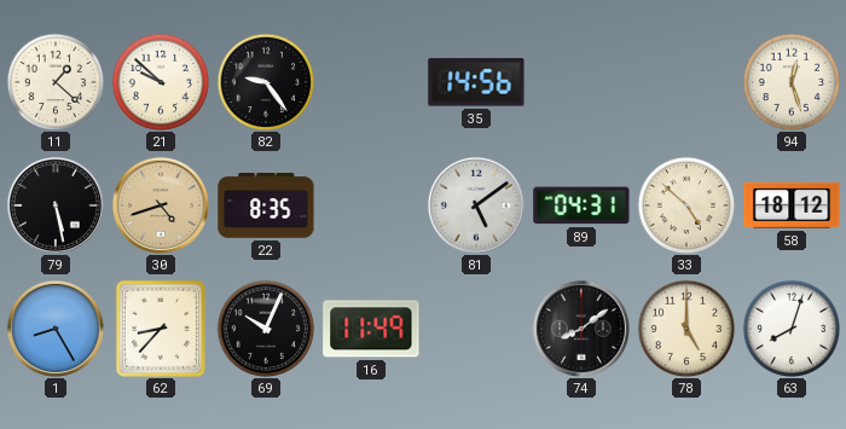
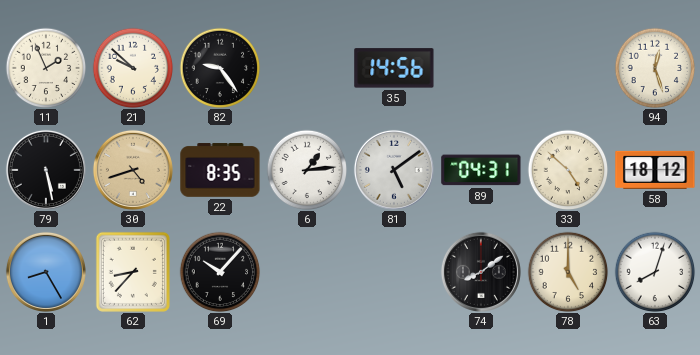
11: 1:22 -> 1:56 (46, 68)
6: none -> 1:14 (307, 170)
69: 10:04 -> 10:07 (220, 272)
16: 11:49 -> none (371, 329)
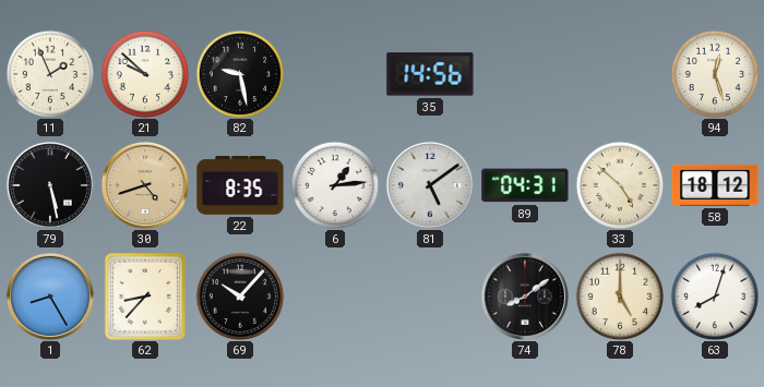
82: 9:24 -> 9:28 (240, 74)
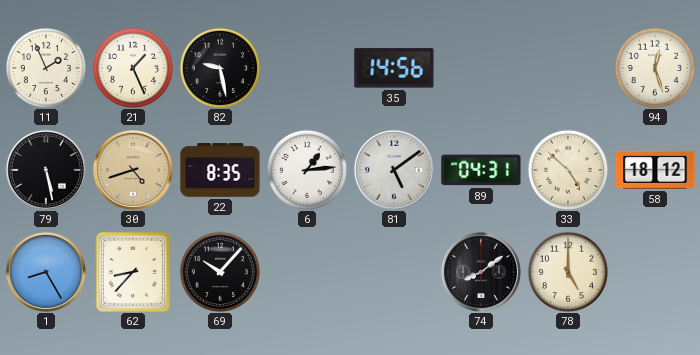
21: 9:52 -> 1:26 (133, 68)
63: 8:03 -> none (715, 297)
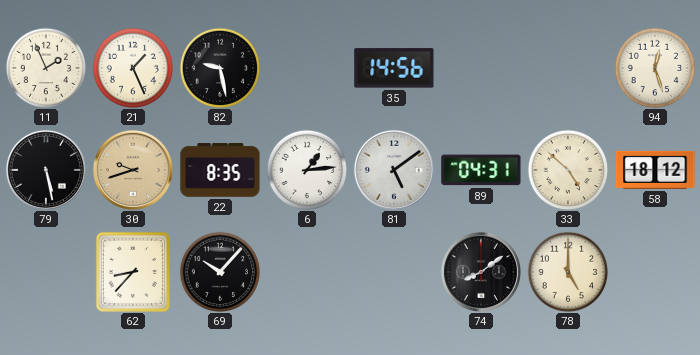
30: 4:42 -> 9:42 (133, 170)
1: 8:25 -> none (46, 272)
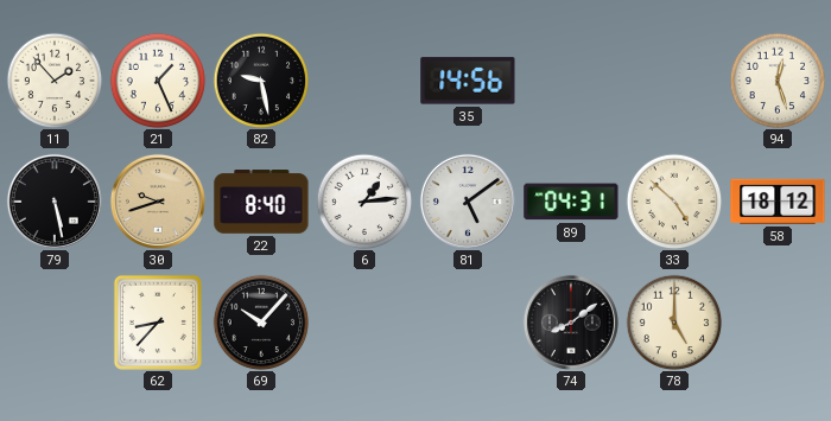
11: 1:56 -> 1:53 (55, 81)
22: 8:35 -> 8:40 (261, 202)
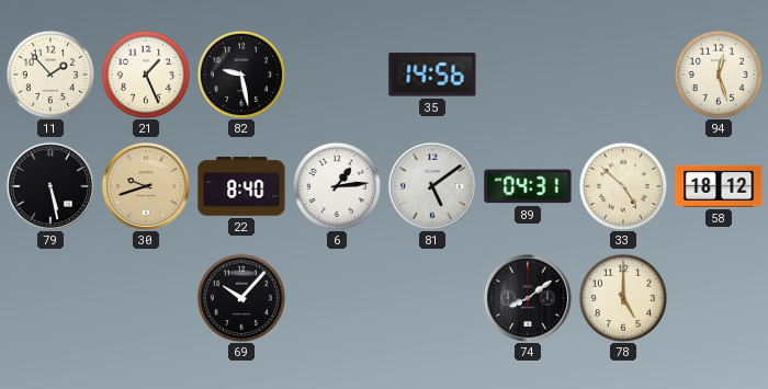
62: 8:37 -> none (158, 323)
